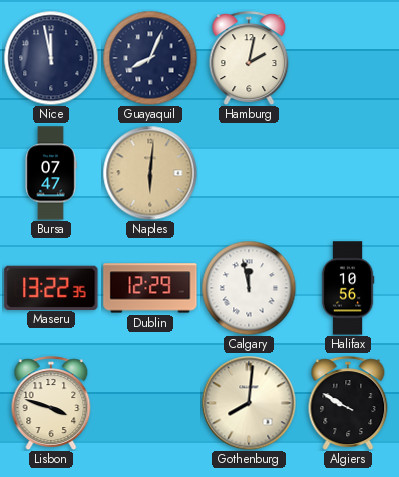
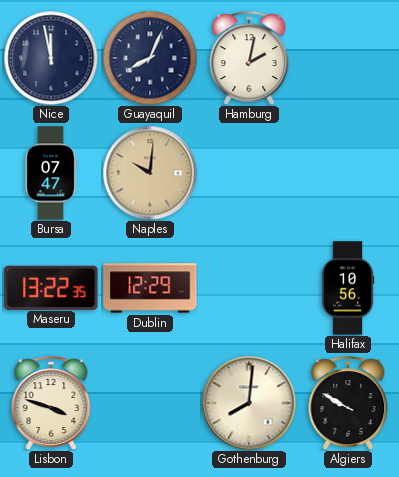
Naples: 6:01 -> 10:01 (150, 173)
Calgary: 11:58 -> none (249, 288)
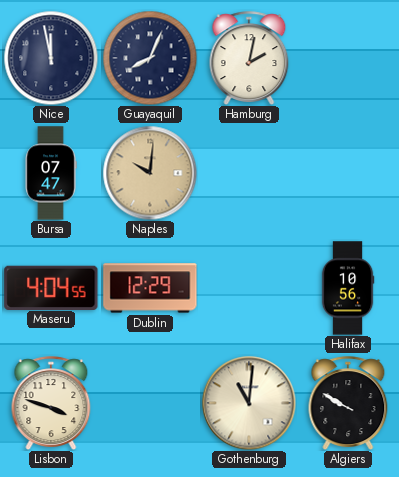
Maseru: 13:22 -> 4:04 (51, 287)
Gothenburg: 8:01 -> 11:01 (249, 403)
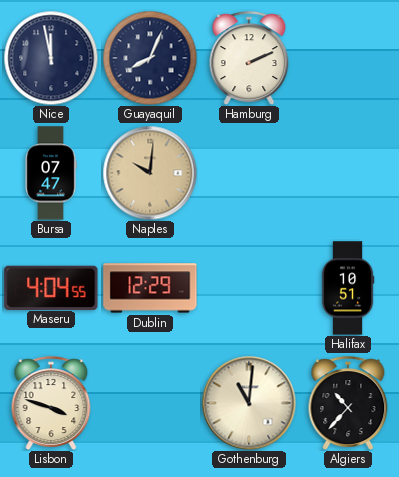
Hamburg: 2:02 -> 2:11 (249, 58)
Halifax: 10:56 -> 10:51 (348, 288)
Algiers: 9:50 -> 10:37 (348, 403)
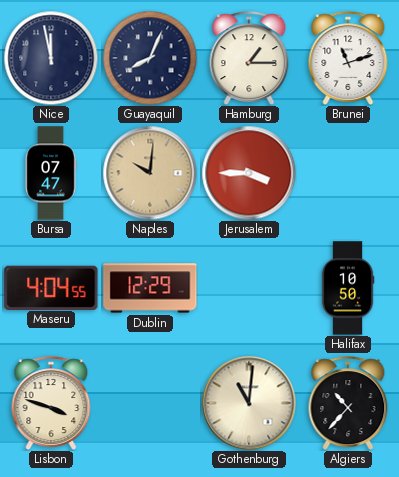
Hamburg: 2:11 -> 1:15 (249, 58)
Brunei: none -> 11:12 (348, 58)
Jerusalem: none -> 3:45 (249, 173)
Halifax: 10:51 -> 10:50 (348, 288)
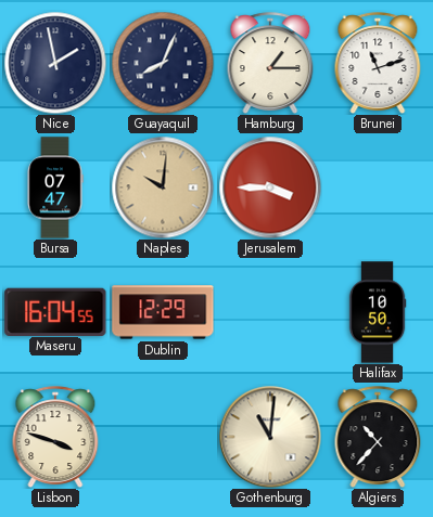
Nice: 11:58 -> 1:58 (55, 63)
Maseru: 4:04 -> 16:04 (55, 311)
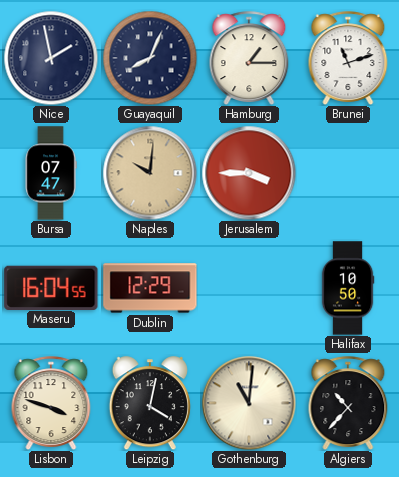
Leipzig: none -> 4:02 (150, 403)
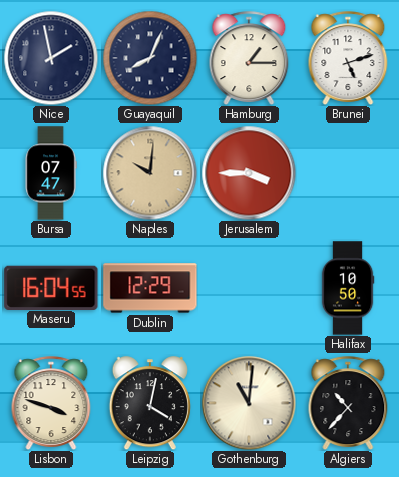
Brunei: 11:12 -> 5:12 (348, 58)
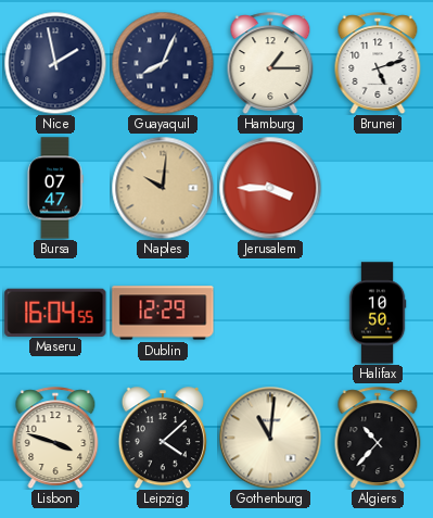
Leipzig: 4:02 -> 4:08 (163, 438)
